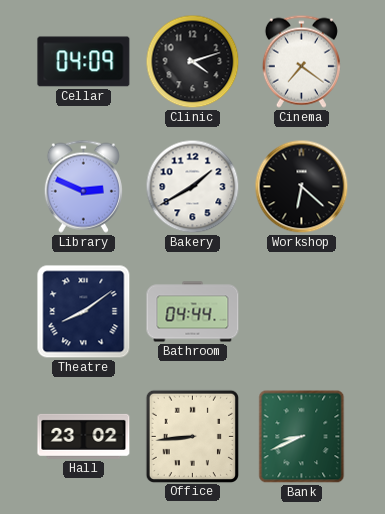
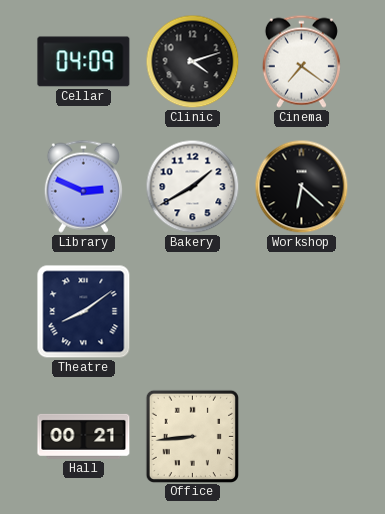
Bathroom: 04:44 -> none (193, 312)
Hall: 23:02 -> 00:21 (84, 436)
Bank: 8:41 -> none (302, 437)
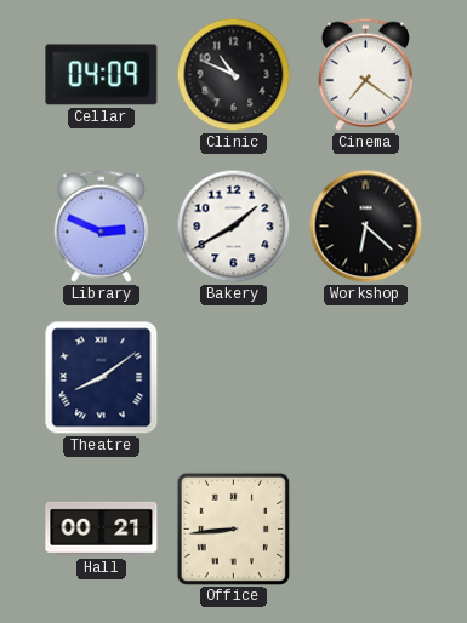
Clinic: 4:12 -> 10:49 (234, 75)
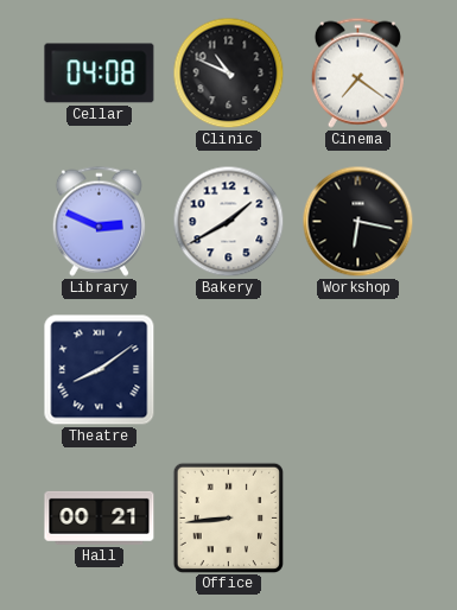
Cellar: 04:09 -> 04:08 (100, 74)
Workshop: 6:22 -> 6:17 (358, 222)
